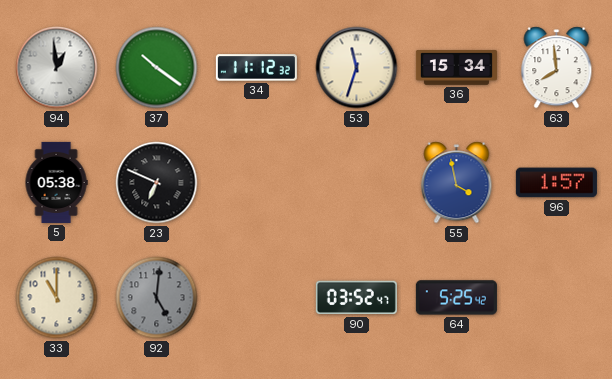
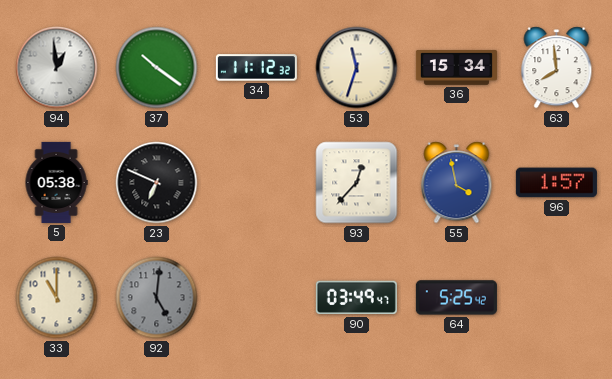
93: none -> 12:37 (357, 183)
90: 03:52 -> 03:49 (356, 298)
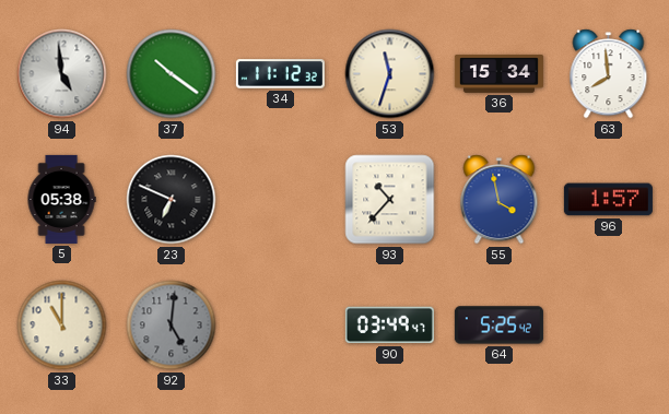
94: 12:59 -> 4:59 (62, 74)
93: 12:37 -> 10:37 (390, 200)
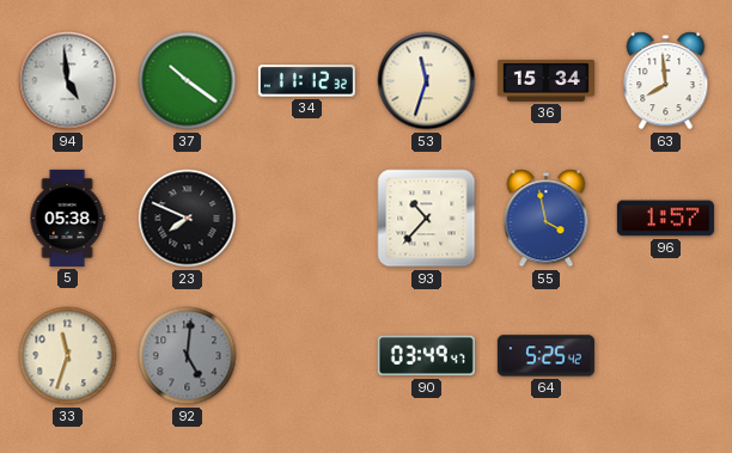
23: 6:49 -> 7:49 (188, 219)
33: 11:00 -> 11:33 (68, 356)
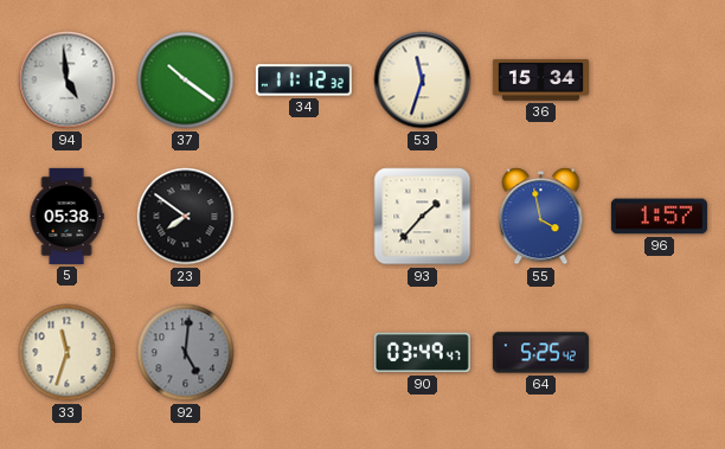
63: 7:59 -> none (666, 81)
23: 7:49 -> 7:51 (186, 217)
93: 10:37 -> 1:37 (423, 217)
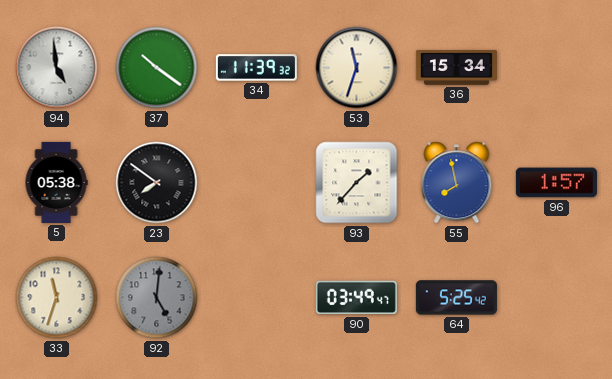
34: 11:12 -> 11:39 (256, 68)
55: 3:58 -> 7:58 (457, 183)
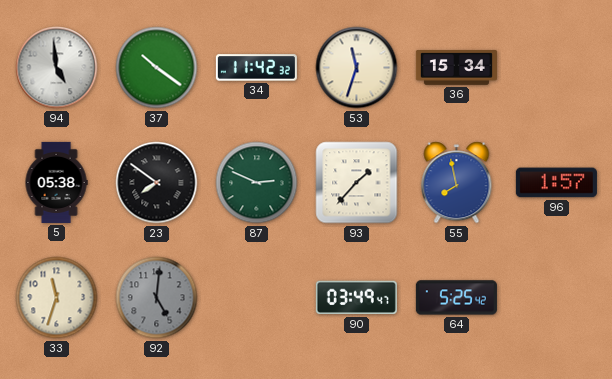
34: 11:39 -> 11:42 (256, 68)
87: none -> 2:49 (257, 183)
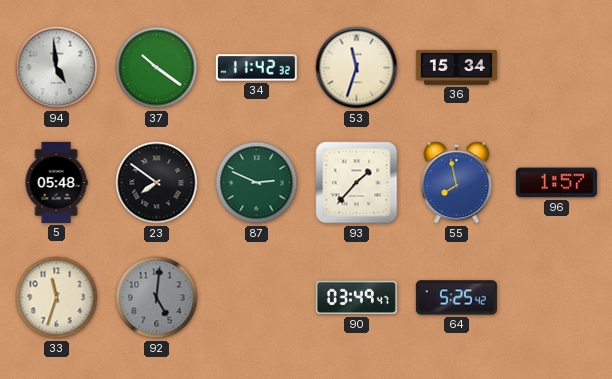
5: 05:38 -> 05:48 (56, 182)
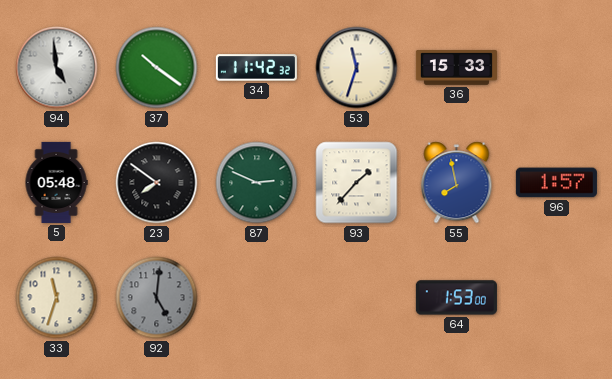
36: 15:34 -> 15:33 (456, 68)
90: 03:49 -> none (356, 298)
64: 5:25 -> 1:53 (456, 298)
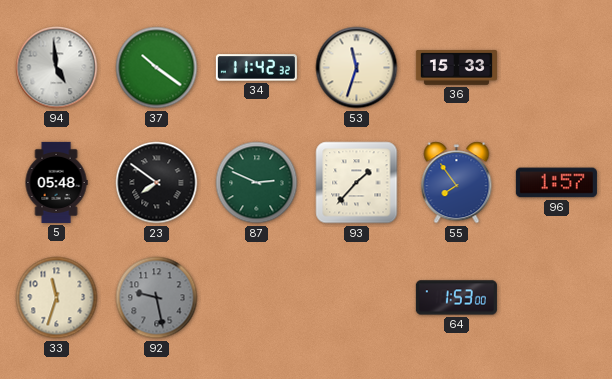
55: 7:58 -> 7:54 (457, 183)
92: 5:01 -> 9:28 (157, 298)
